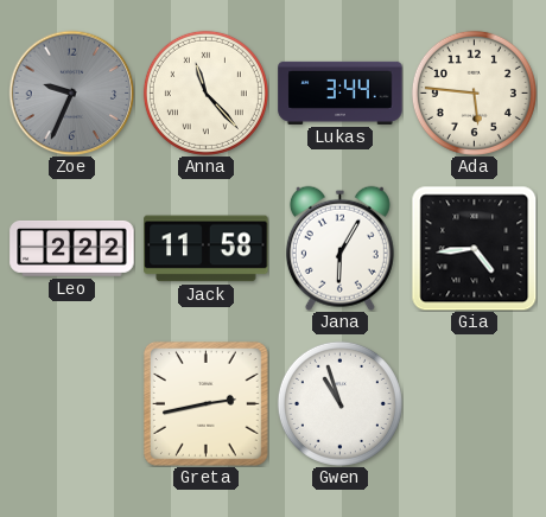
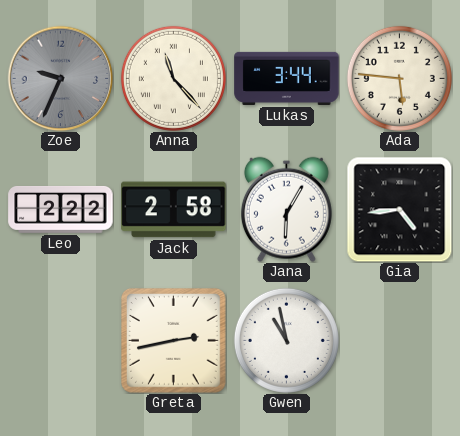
Jack: 11:58 -> 2:58 (174, 210)
Gwen: 10:57 -> 10:58 (286, 340)
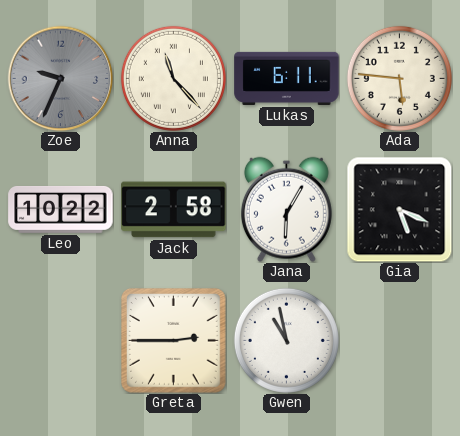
Lukas: 3:44 -> 6:11 (287, 78)
Leo: 2:22 -> 10:22 (61, 209)
Gia: 4:44 -> 5:19 (399, 209)
Greta: 2:43 -> 2:45 (174, 341)
